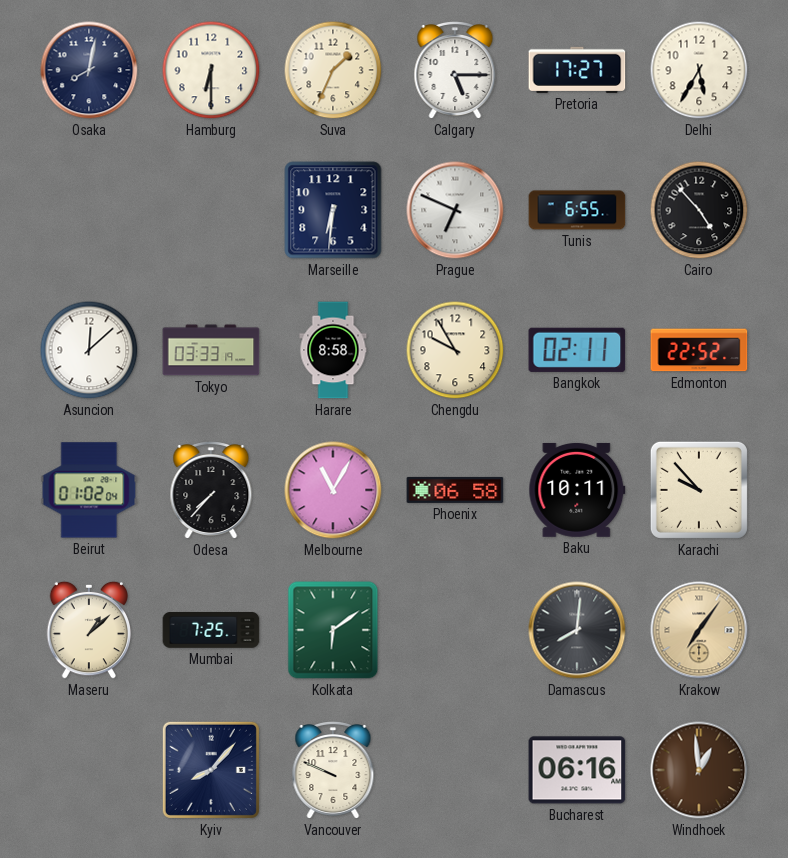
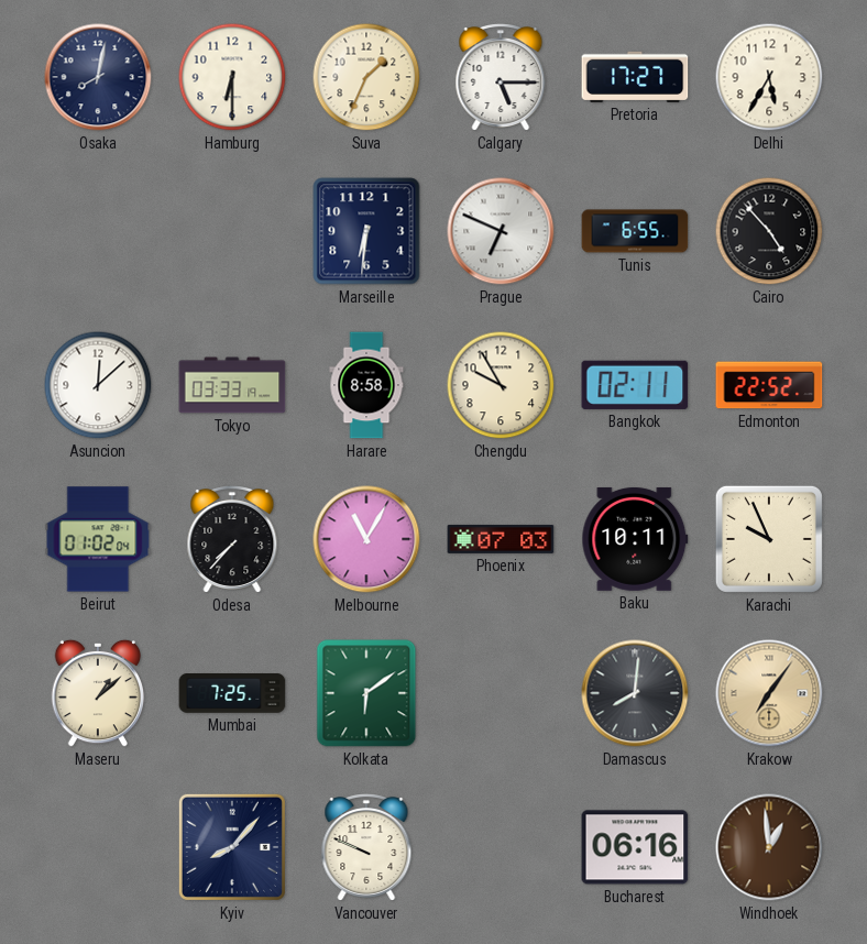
Phoenix: 06:58 -> 07:03 (501, 539)
Karachi: 9:53 -> 9:56 (769, 539)
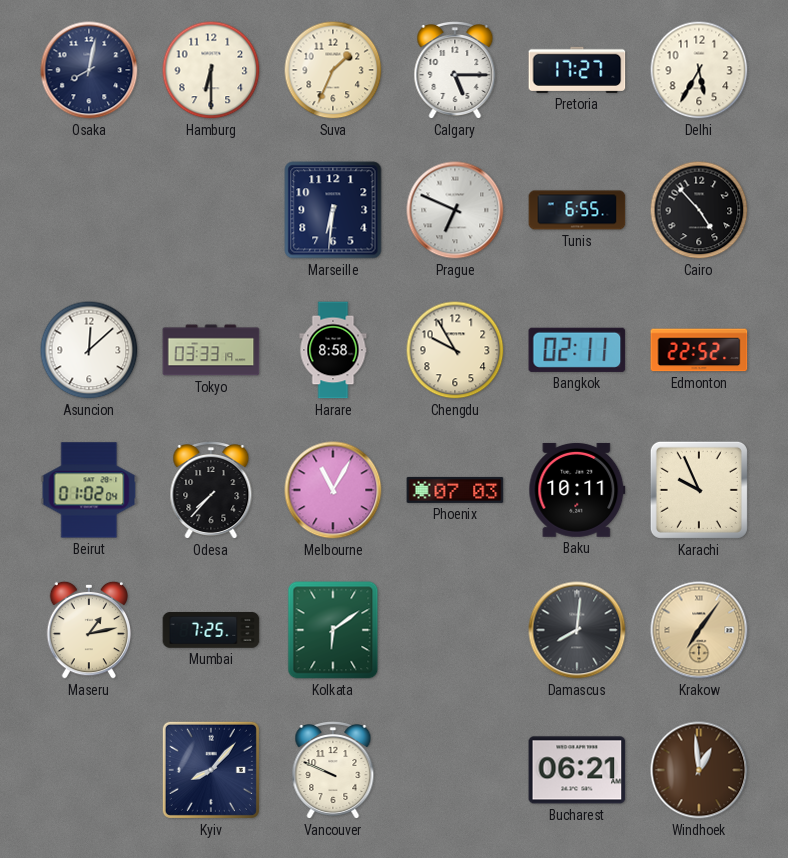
Maseru: 1:08 -> 1:13 (89, 630)
Bucharest: 06:16 -> 06:21 (577, 770)
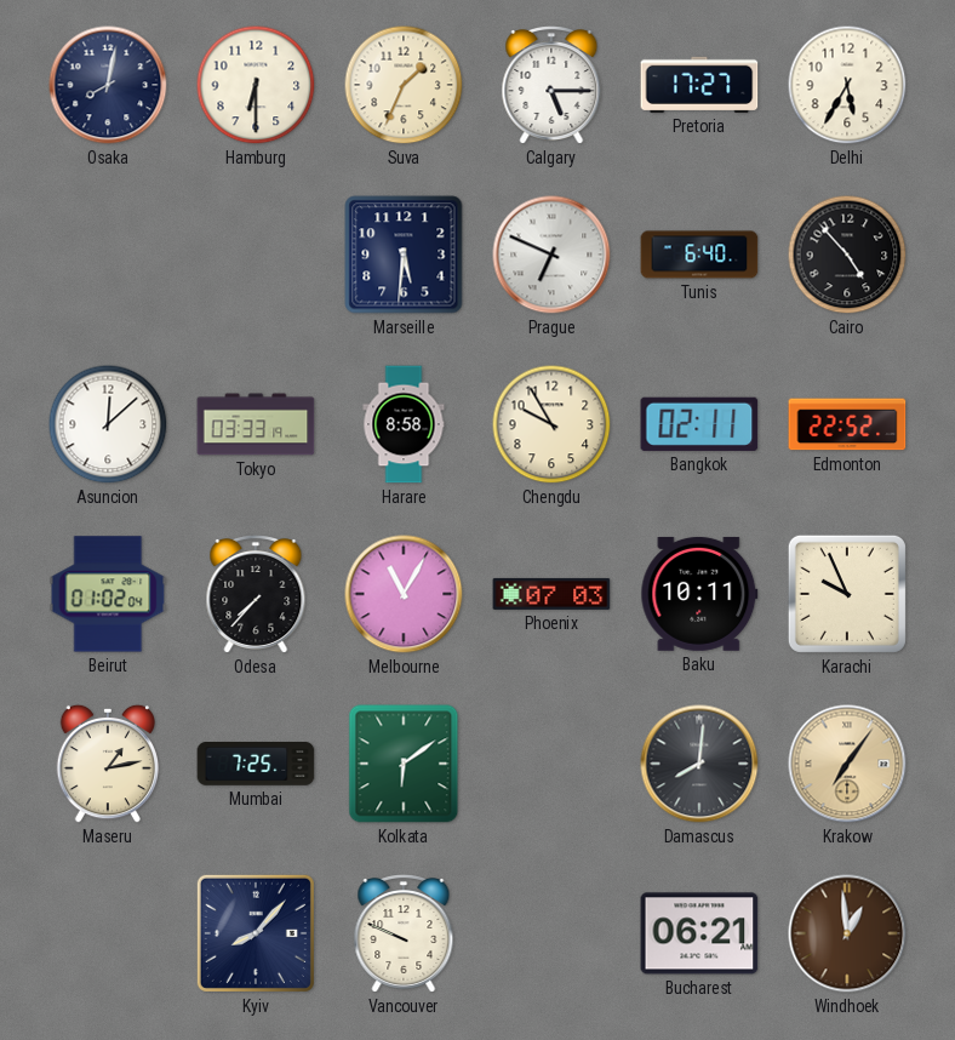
Marseille: 6:31 -> 5:31 (404, 255)
Tunis: 6:55 -> 6:40 (699, 255)
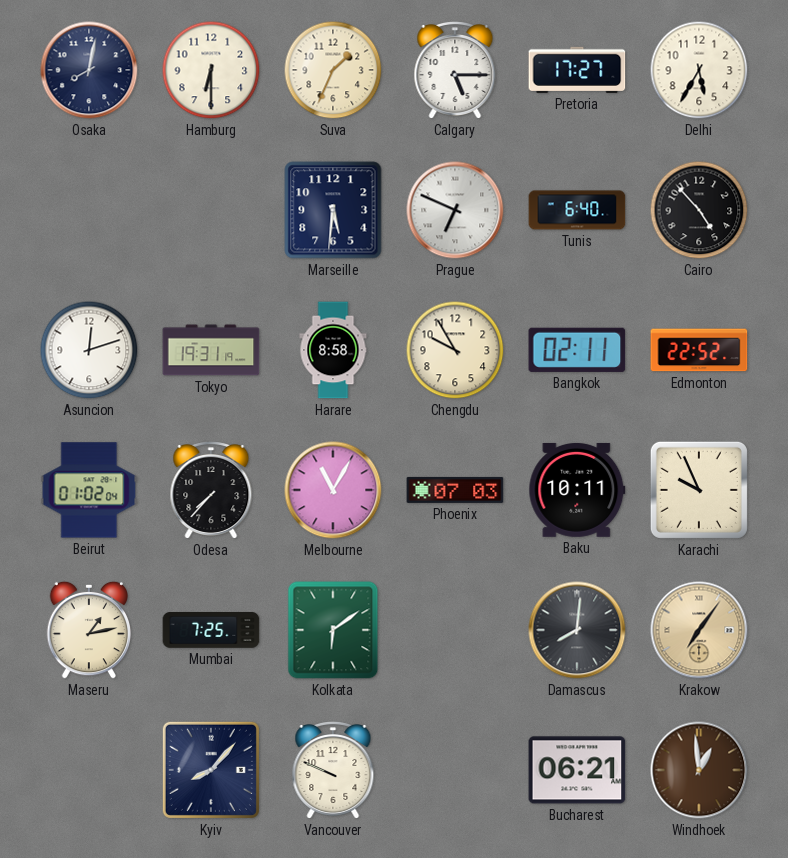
Asuncion: 12:08 -> 12:12 (89, 350)
Tokyo: 03:33 -> 19:31 (211, 350)
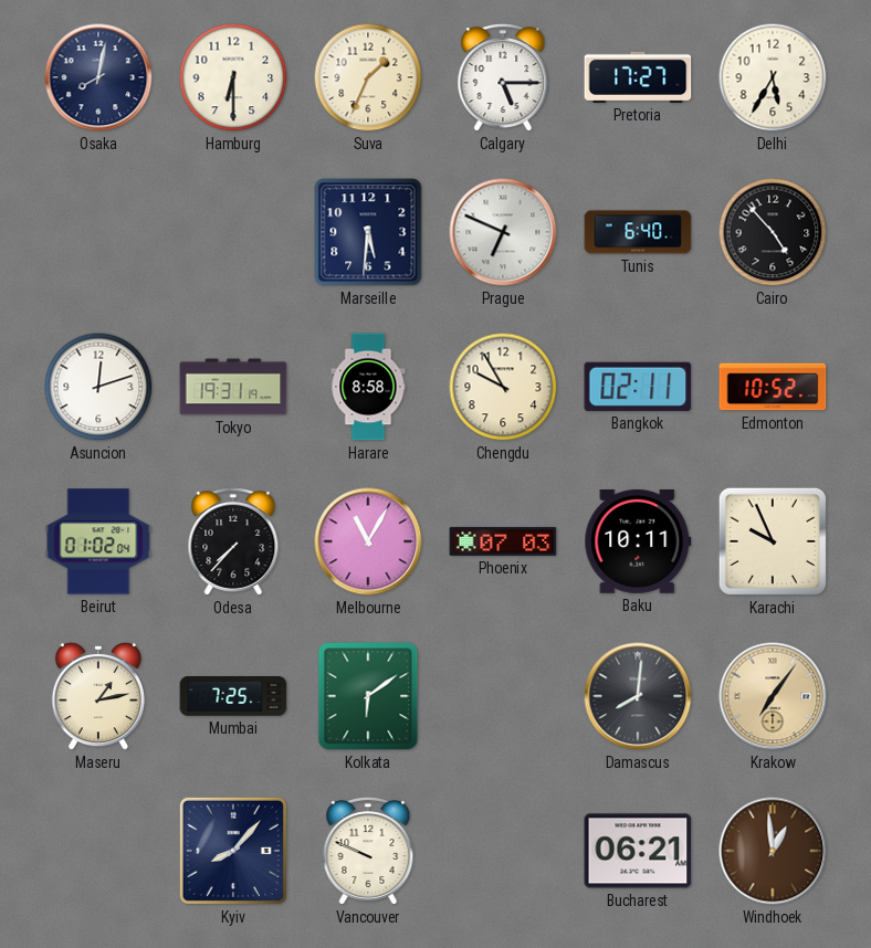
Edmonton: 22:52 -> 10:52 (773, 387)
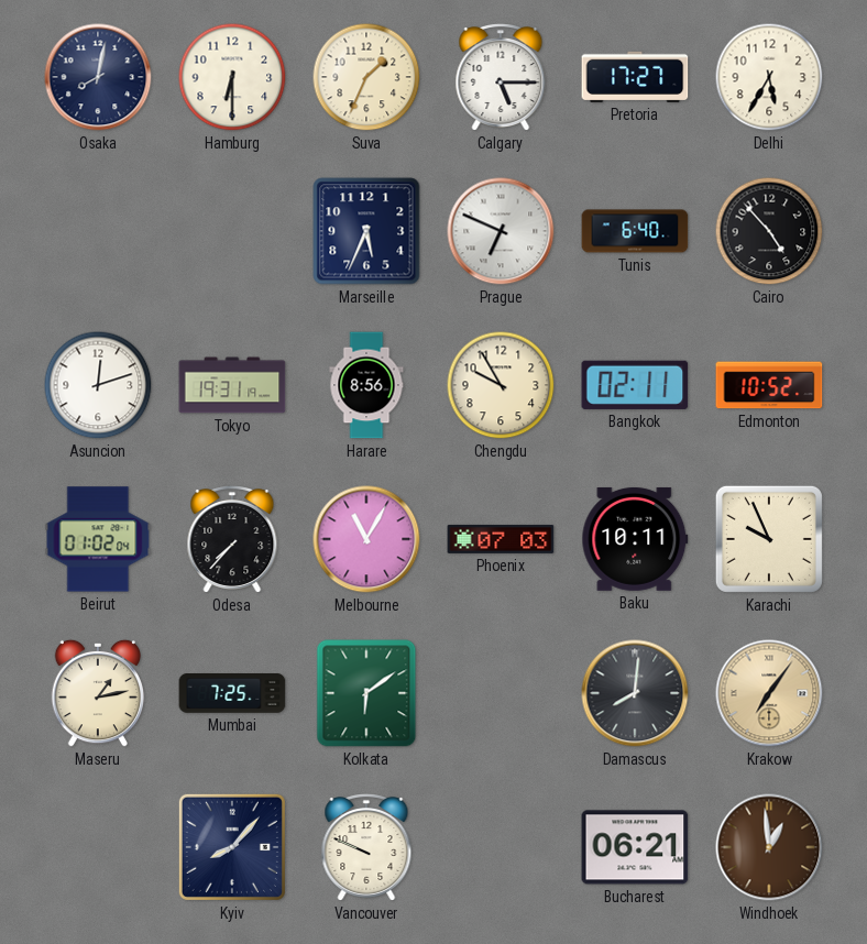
Marseille: 5:31 -> 5:34 (366, 231)
Harare: 8:58 -> 8:56 (366, 385)
